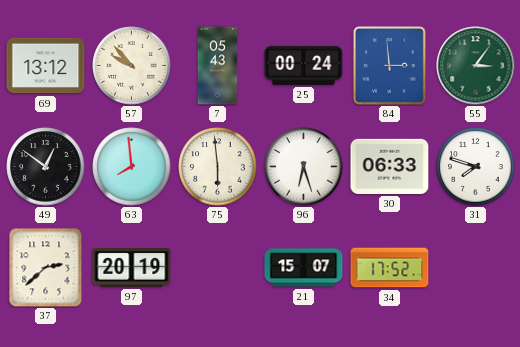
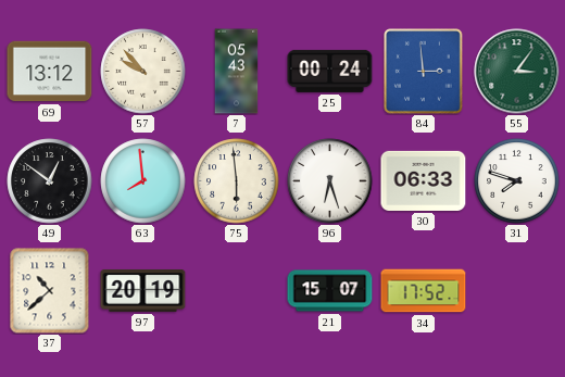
37: 2:38 -> 10:38 (50, 291)
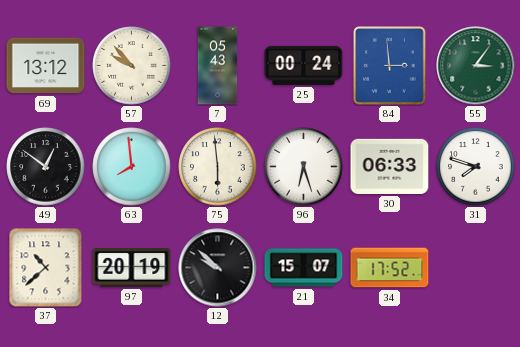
12: none -> 9:52 (218, 268)
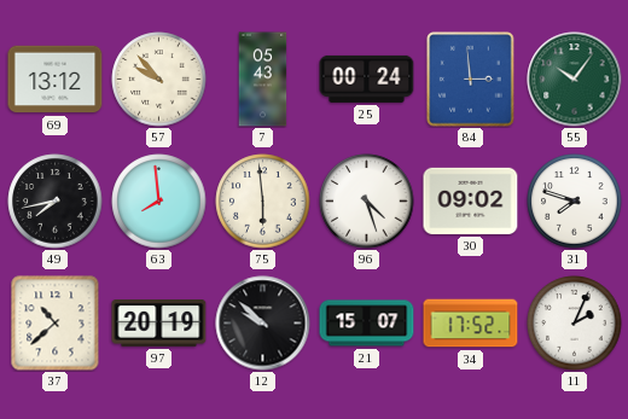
55: 3:06 -> 10:06 (575, 80)
49: 12:51 -> 7:43 (56, 202)
96: 6:27 -> 4:27 (367, 202)
30: 06:33 -> 09:02 (471, 200)
11: none -> 2:04 (575, 324)
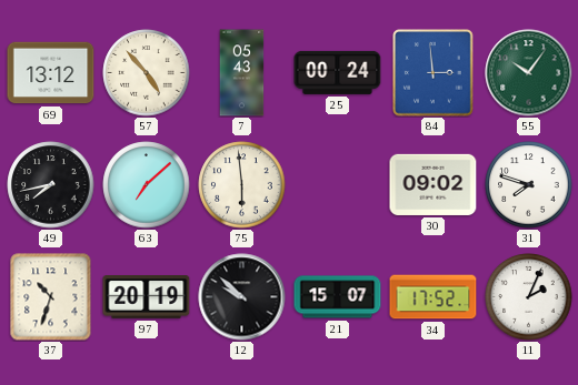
57: 9:53 -> 4:53 (147, 73)
63: 7:59 -> 7:08 (147, 185)
96: 4:27 -> none (367, 202)
37: 10:38 -> 10:33 (51, 297)
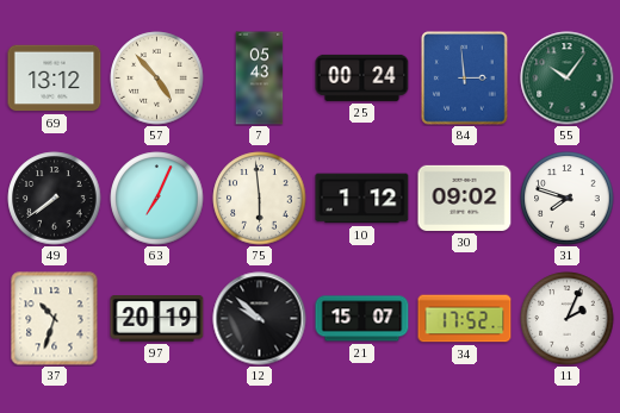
49: 7:43 -> 7:39 (55, 199)
63: 7:08 -> 7:04 (157, 199)
10: none -> 1:12 (362, 199)
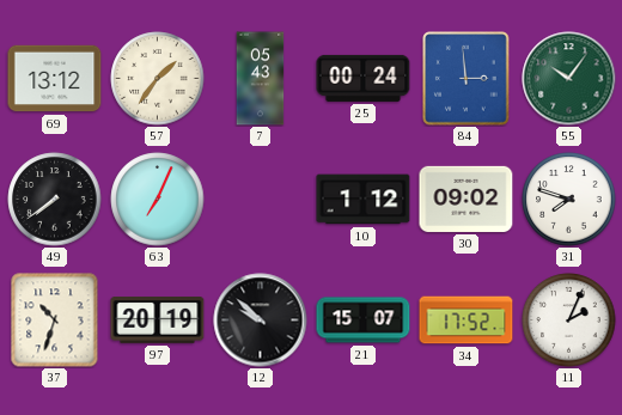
57: 4:53 -> 1:36 (158, 79)
75: 5:59 -> none (260, 199)
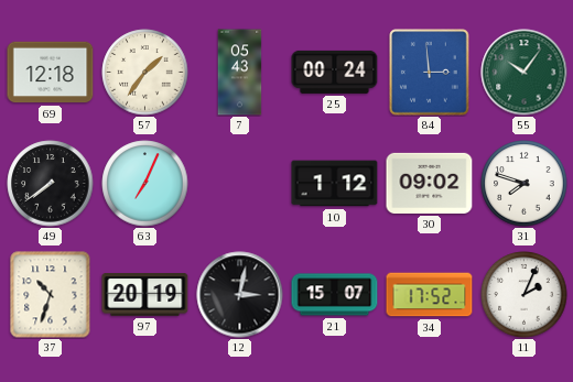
69: 13:12 -> 12:18 (51, 73)
12: 9:52 -> 3:02 (240, 295)
